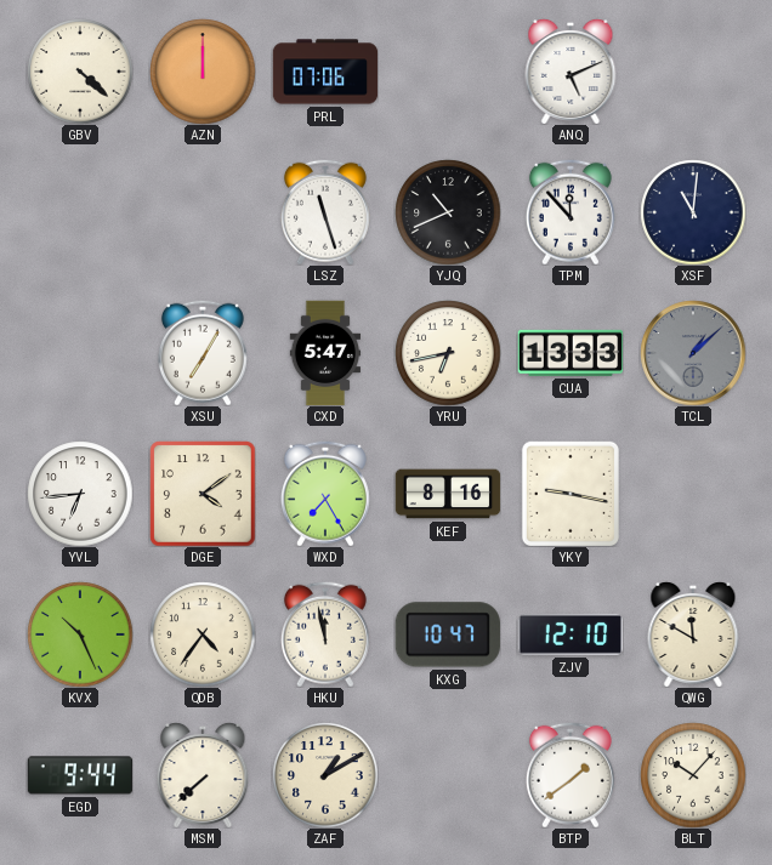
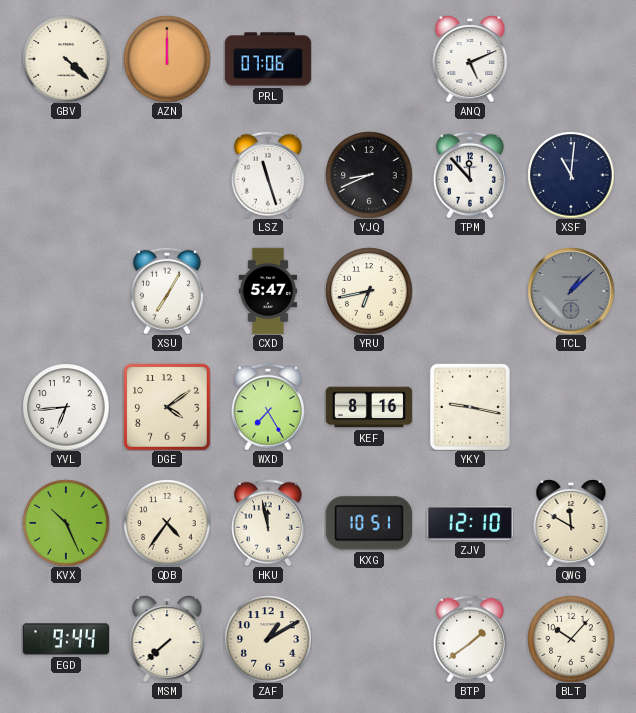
YJQ: 10:41 -> 8:41 (369, 175)
CUA: 13:33 -> none (571, 353)
KXG: 10:47 -> 10:51 (368, 523)
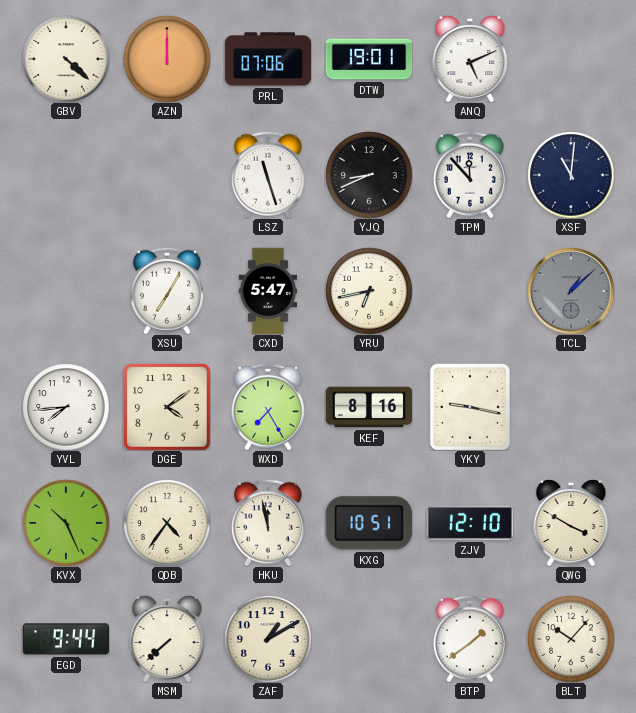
DTW: none -> 19:01 (369, 59)
YVL: 6:44 -> 7:44 (66, 407)
QWG: 11:50 -> 3:50 (571, 523)
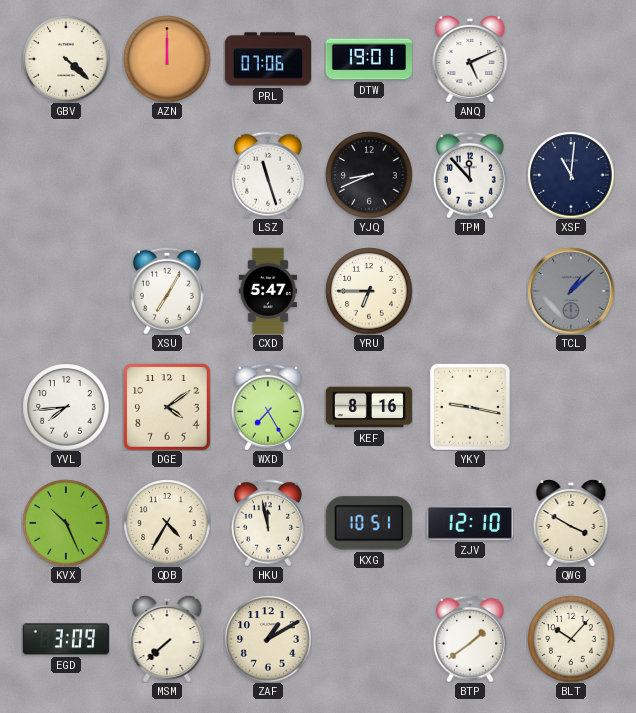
YRU: 6:43 -> 6:45 (369, 291)
QDB: 4:36 -> 4:35 (167, 523)
EGD: 9:44 -> 3:09 (66, 639)
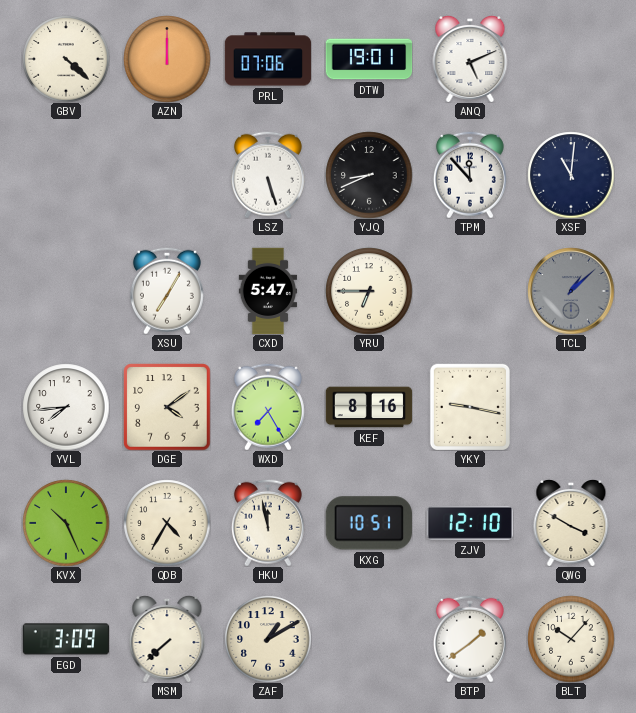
LSZ: 11:27 -> 5:27 (268, 175)
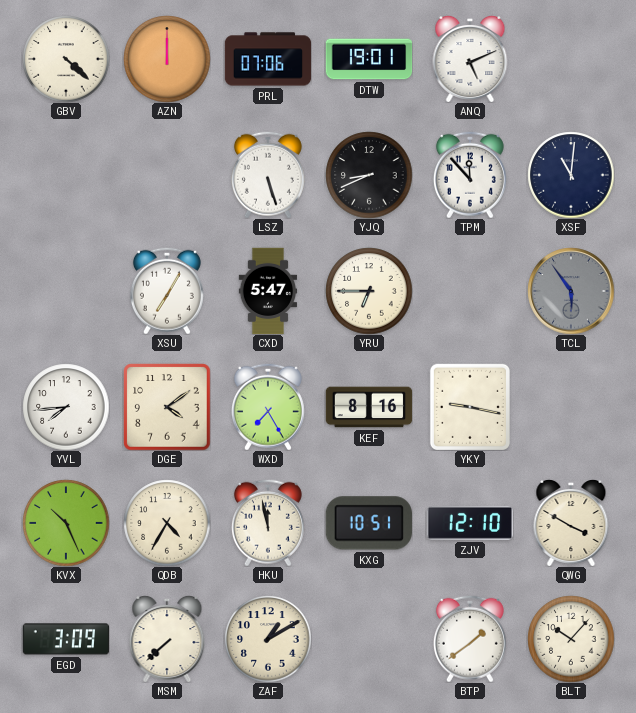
TCL: 1:08 -> 5:54 (571, 291)
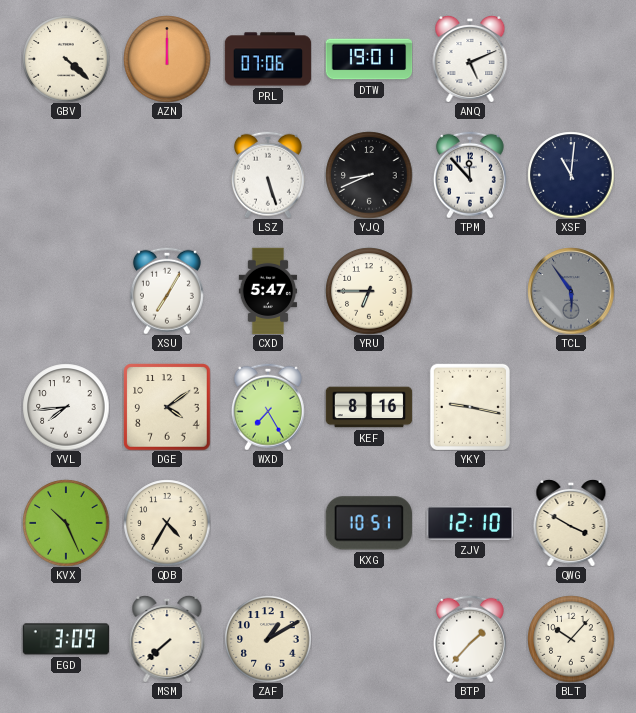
HKU: 11:58 -> none (268, 523)
BTP: 1:39 -> 1:37 (470, 639)
